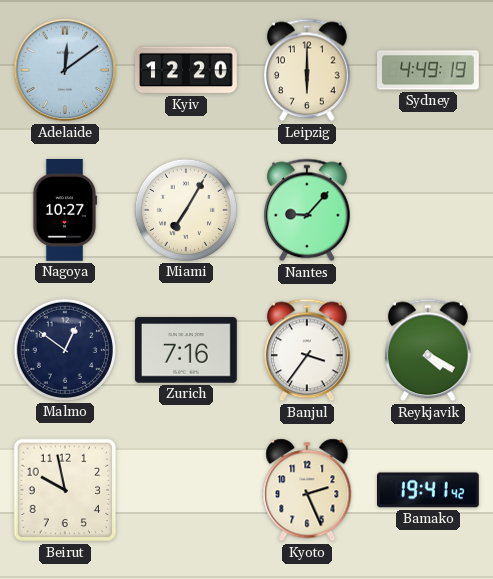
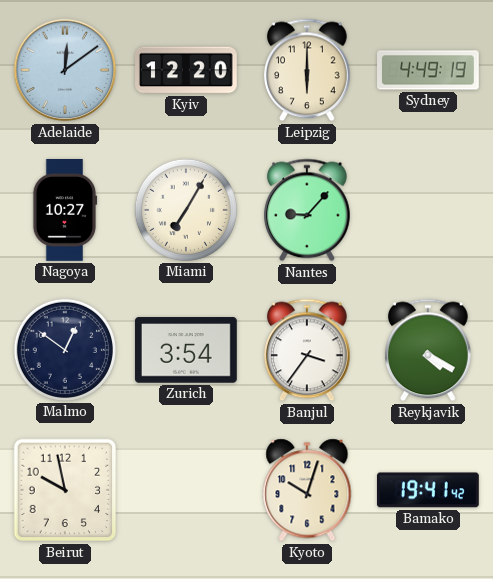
Zurich: 7:16 -> 3:54 (186, 350)
Kyoto: 2:26 -> 10:03 (307, 490)
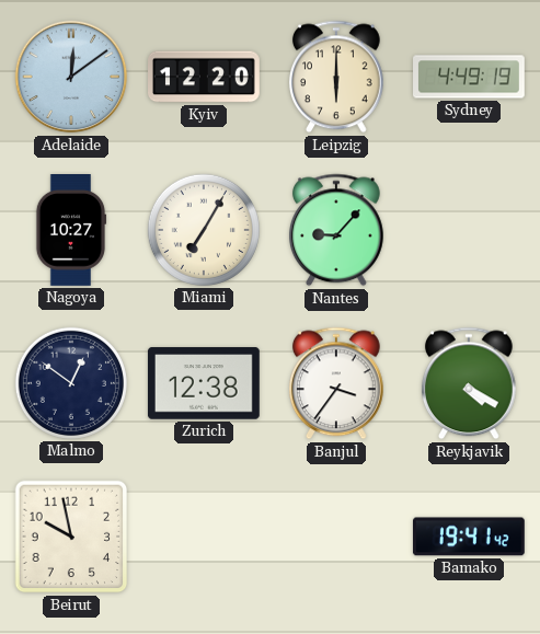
Zurich: 3:54 -> 12:38 (204, 383)
Kyoto: 10:03 -> none (307, 490)
